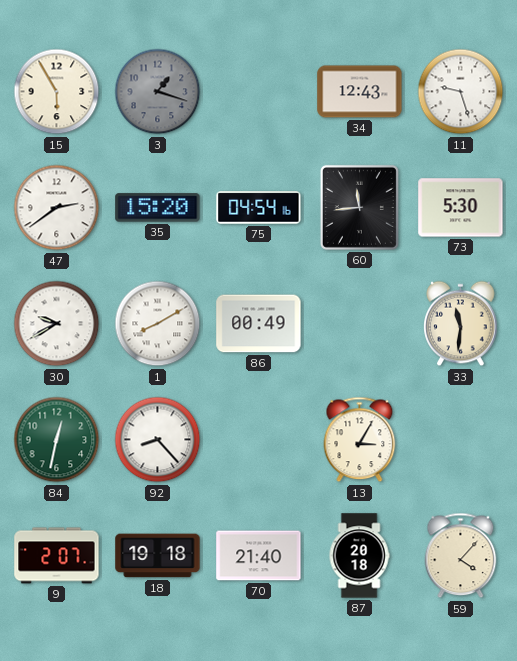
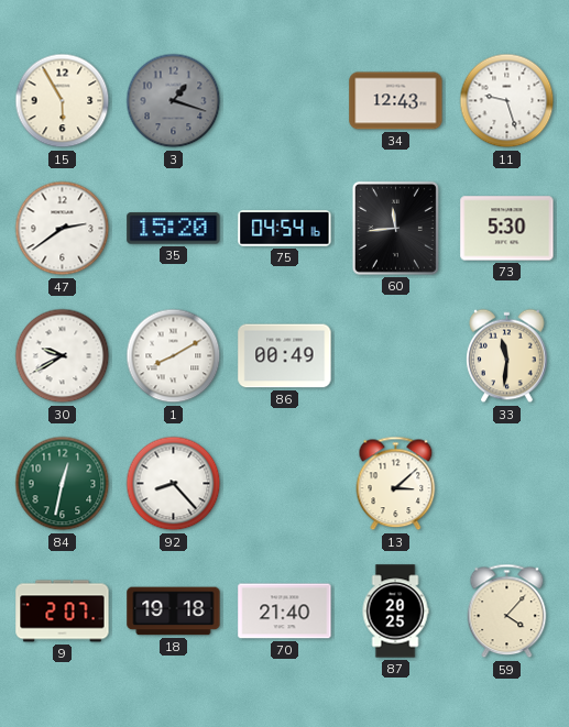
13: 3:05 -> 3:08 (396, 484)
87: 20:18 -> 20:25 (395, 612)
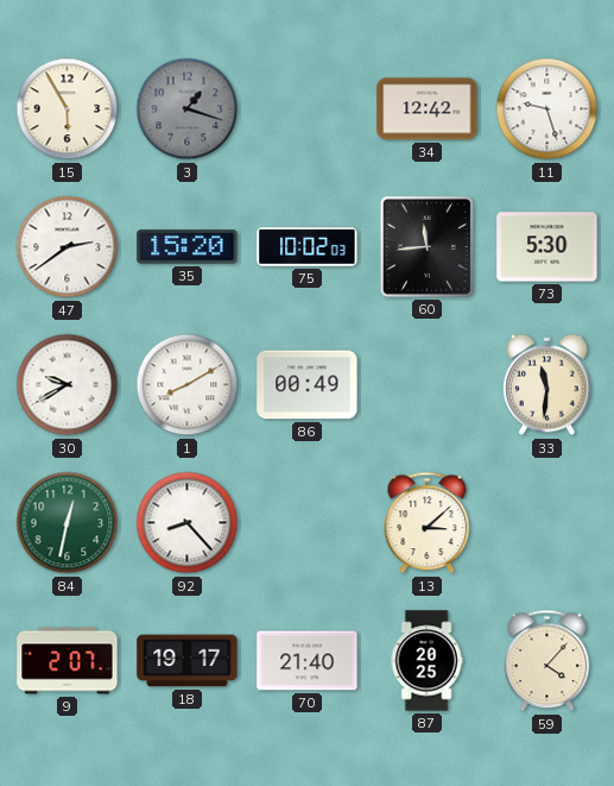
34: 12:43 -> 12:42 (428, 109)
75: 04:54 -> 10:02 (308, 247)
18: 19:18 -> 19:17 (188, 661)
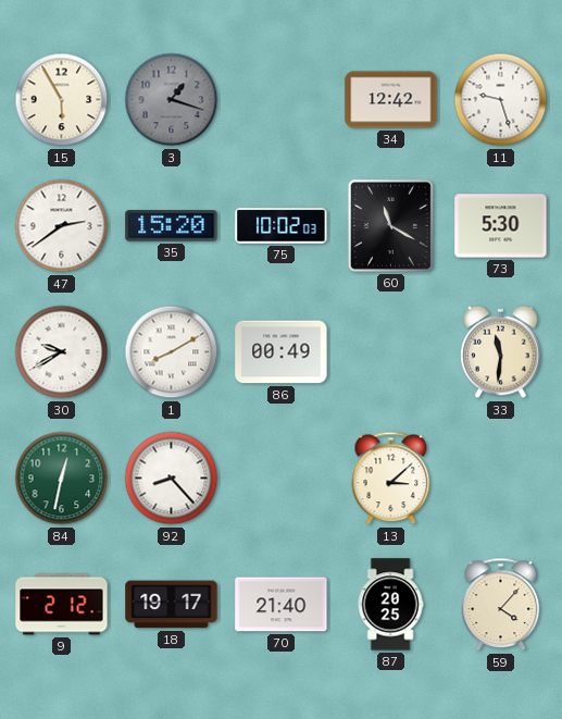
60: 11:44 -> 11:20 (390, 225)
9: 2:07 -> 2:12 (62, 605)
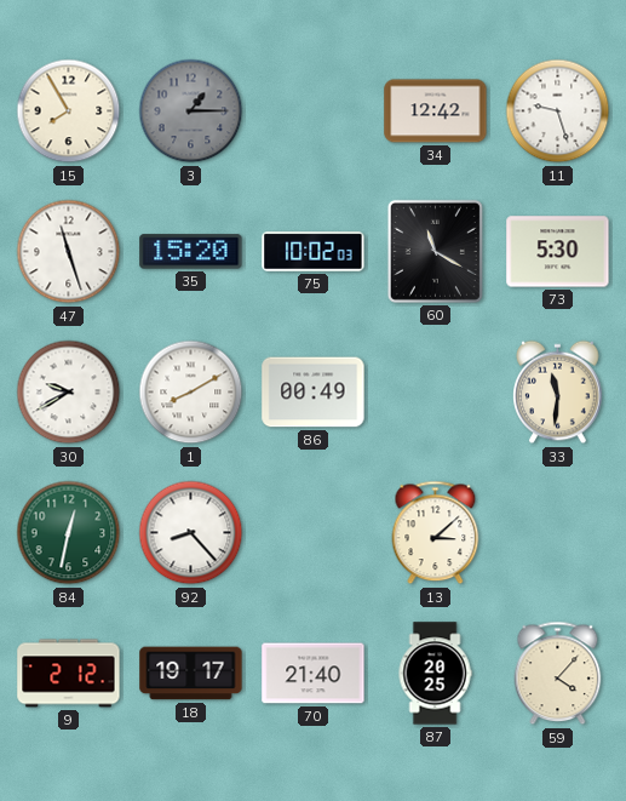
15: 5:55 -> 7:55 (69, 111)
3: 1:18 -> 1:15 (191, 111)
47: 2:39 -> 11:27 (69, 252)
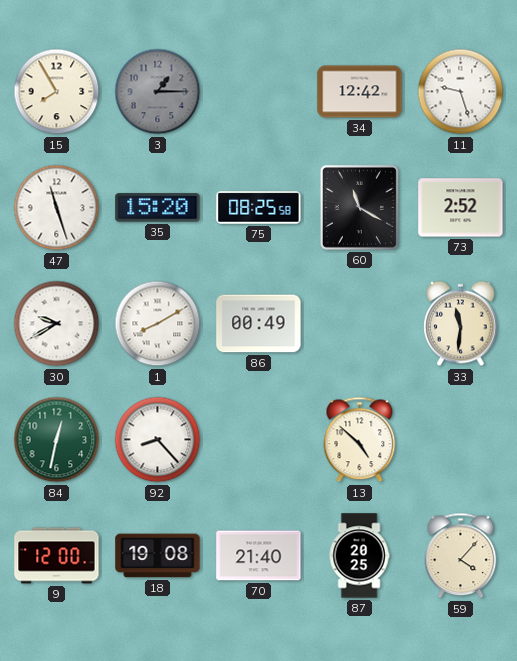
75: 10:02 -> 08:25 (259, 208)
73: 5:30 -> 2:52 (461, 208)
13: 3:08 -> 4:52 (360, 440)
9: 2:12 -> 12:00 (57, 556)
18: 19:17 -> 19:08 (158, 556)
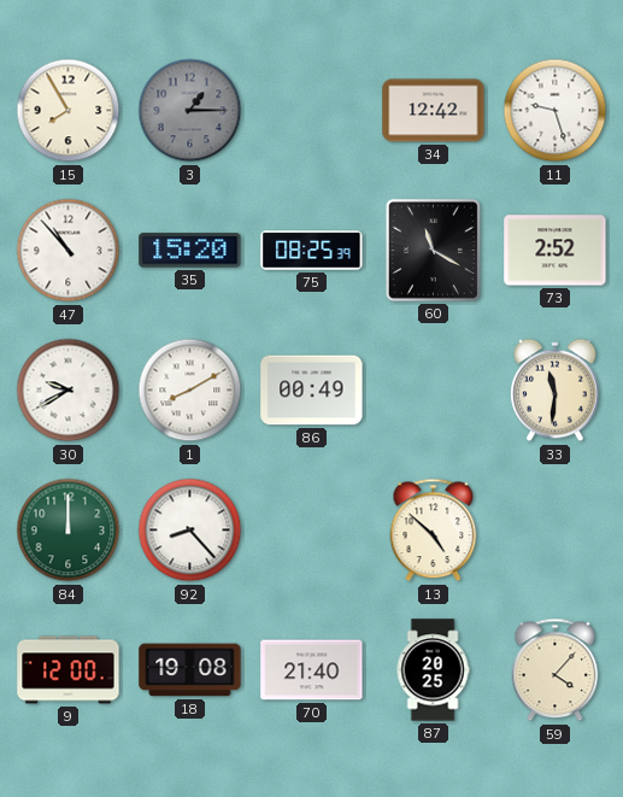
47: 11:27 -> 10:53 (69, 251)
75: 08:25:58 -> 08:25:39 (312, 251)
84: 12:32 -> 12:00 (69, 531)
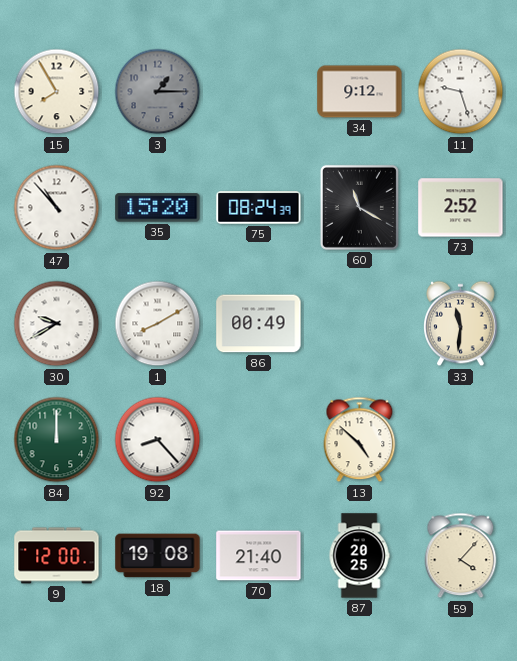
34: 12:42 -> 9:12 (360, 92)
75: 08:25 -> 08:24 (259, 208)
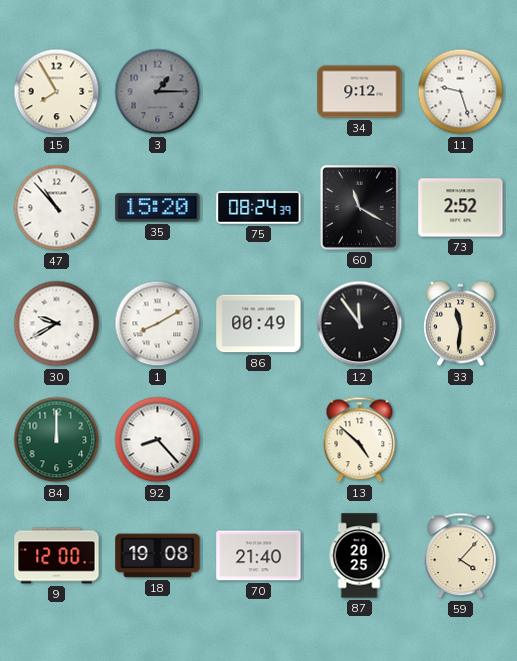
12: none -> 11:54 (360, 324)
